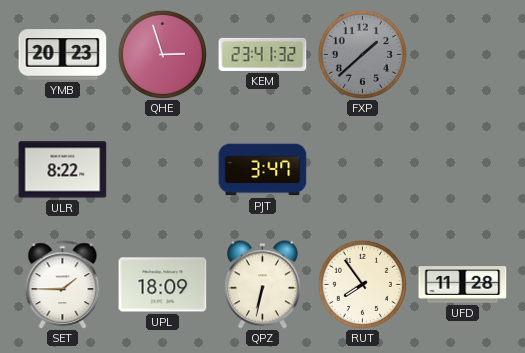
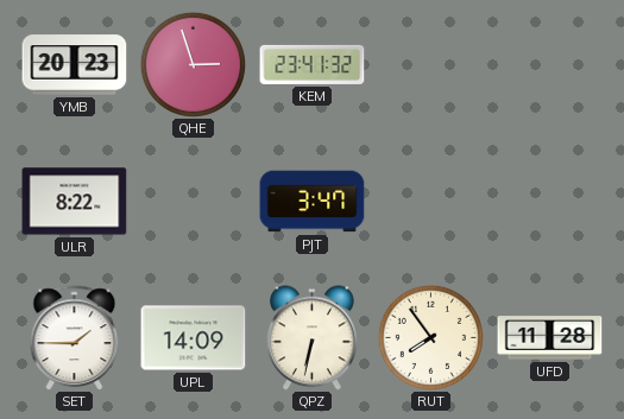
FXP: 1:38 -> none (362, 54)
UPL: 18:09 -> 14:09 (194, 338)
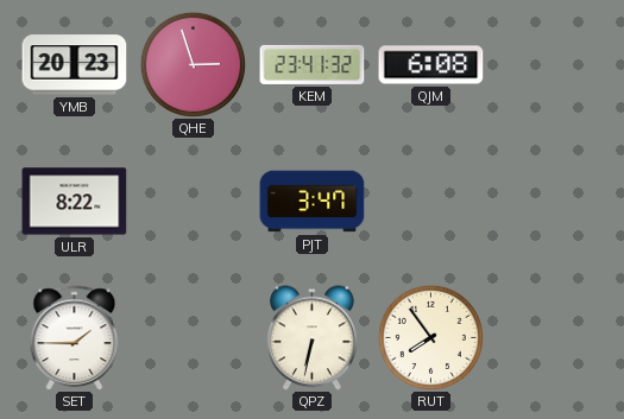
QJM: none -> 6:08 (431, 65)
UPL: 14:09 -> none (194, 338)
UFD: 11:28 -> none (550, 338)
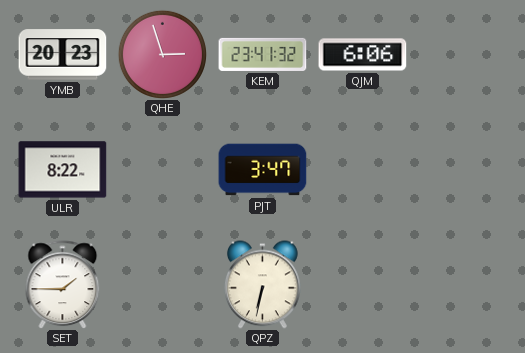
QJM: 6:08 -> 6:06 (363, 55)
RUT: 7:54 -> none (430, 337)
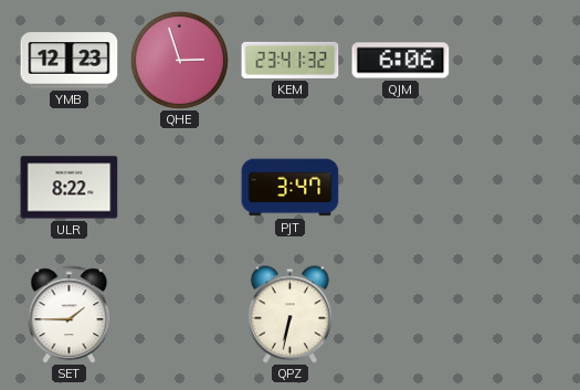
YMB: 20:23 -> 12:23 (70, 61)
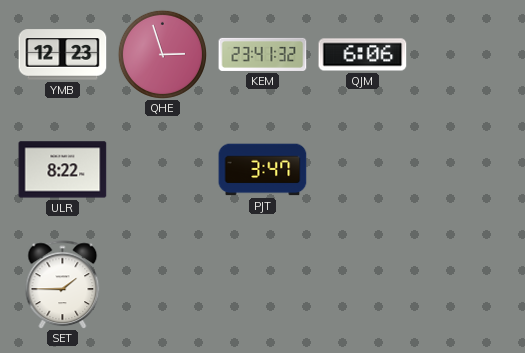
QPZ: 6:32 -> none (289, 315)
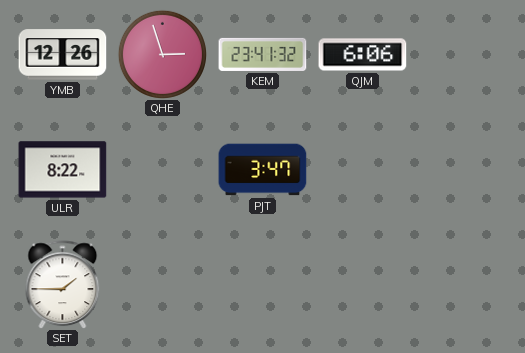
YMB: 12:23 -> 12:26 (63, 55)
